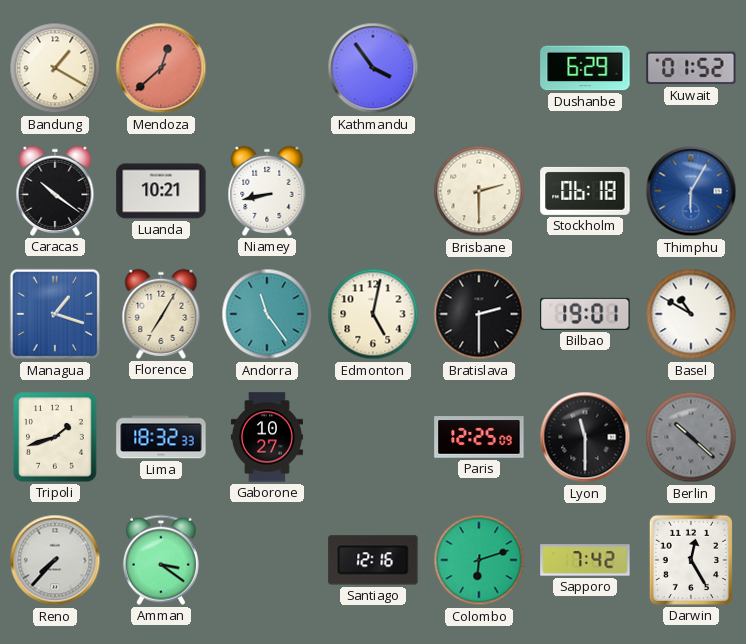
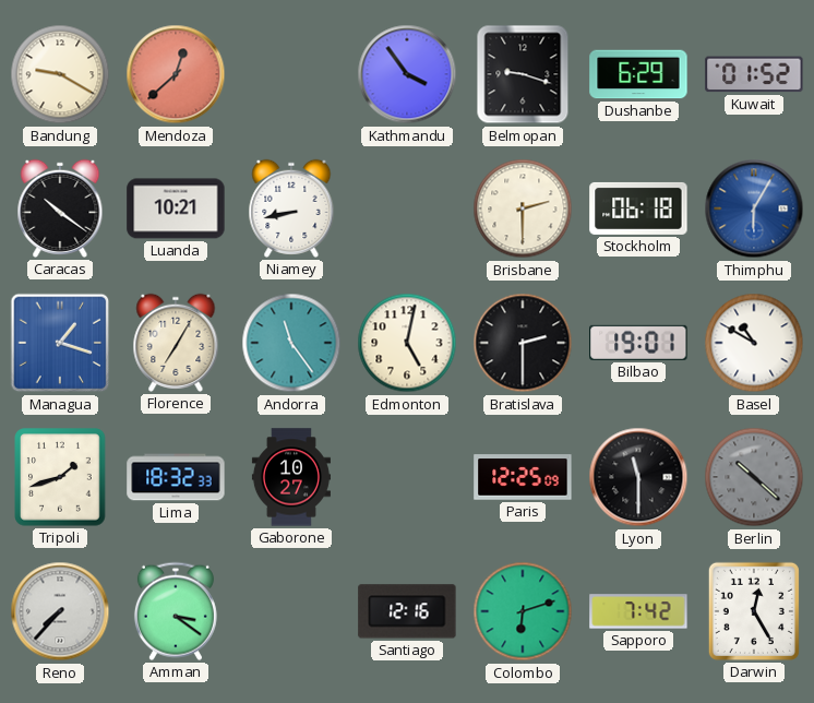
Bandung: 1:20 -> 9:20 (60, 74)
Belmopan: none -> 9:18 (523, 74)
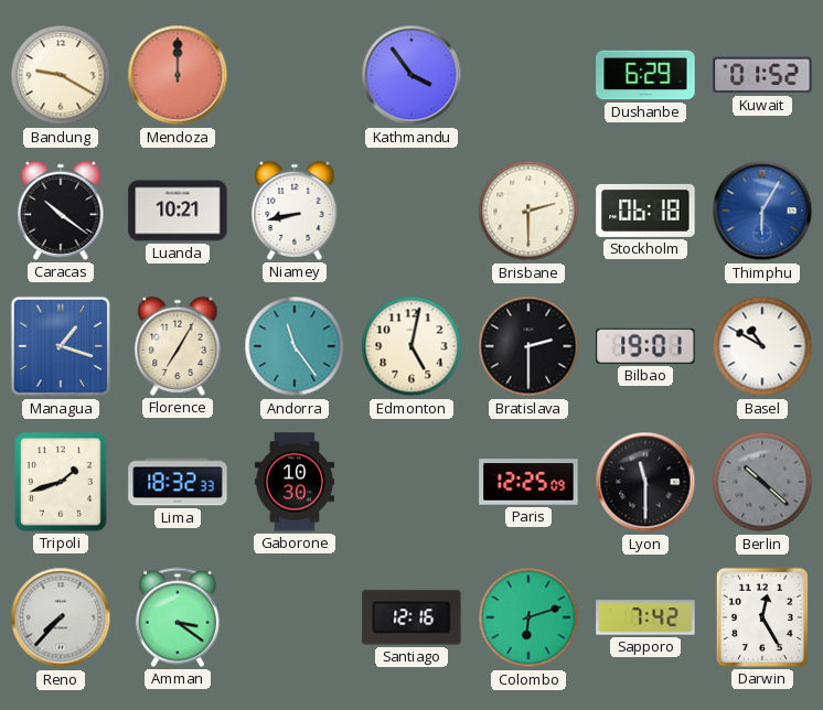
Mendoza: 12:38 -> 12:00 (178, 75)
Belmopan: 9:18 -> none (523, 74)
Gaborone: 10:27 -> 10:30 (295, 482)
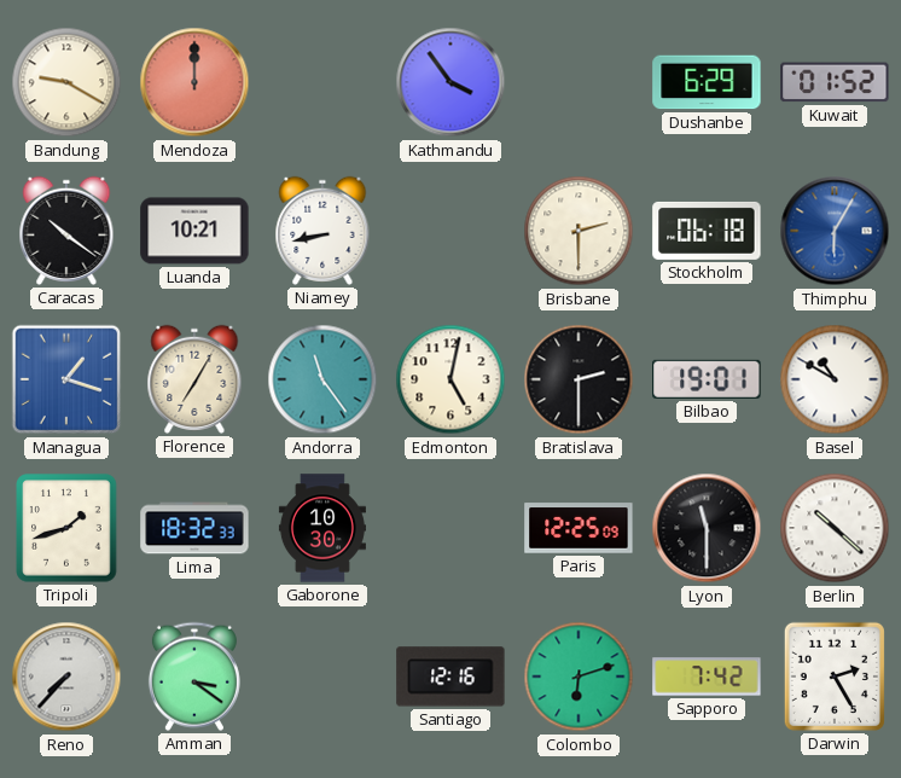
Berlin dial: grey -> white (835, 528)
Darwin: 12:25 -> 2:25 (835, 677)
